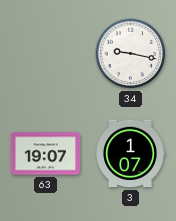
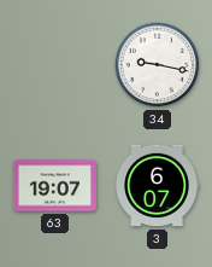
3: 1:07 -> 6:07 (157, 186)
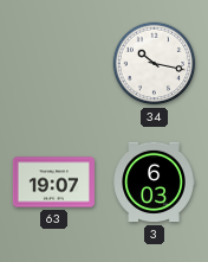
34: 9:17 -> 10:17 (155, 64)
3: 6:07 -> 6:03 (154, 183)
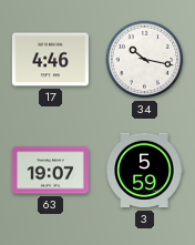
17: none -> 4:46 (50, 60)
3: 6:03 -> 5:59 (144, 171)
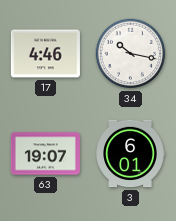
3: 5:59 -> 6:01 (130, 154)
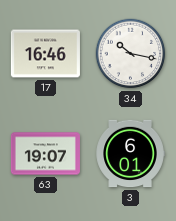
17: 4:46 -> 16:46 (45, 54)
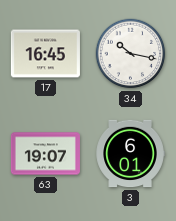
17: 16:46 -> 16:45 (45, 54)
